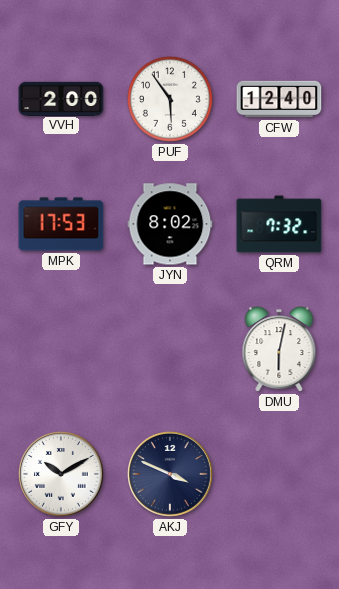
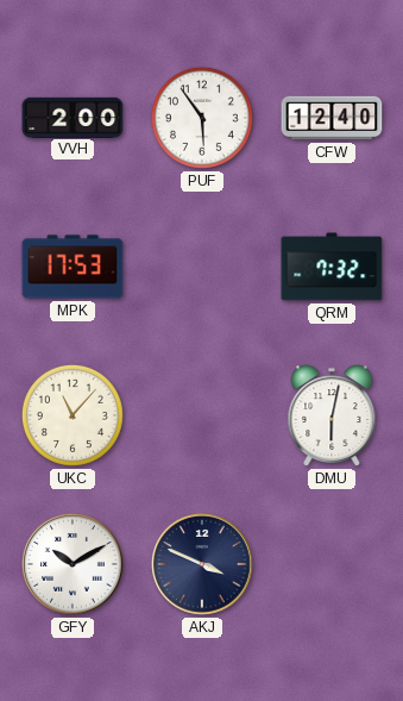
JYN: 8:02 -> none (170, 224)
UKC: none -> 11:07 (73, 415)
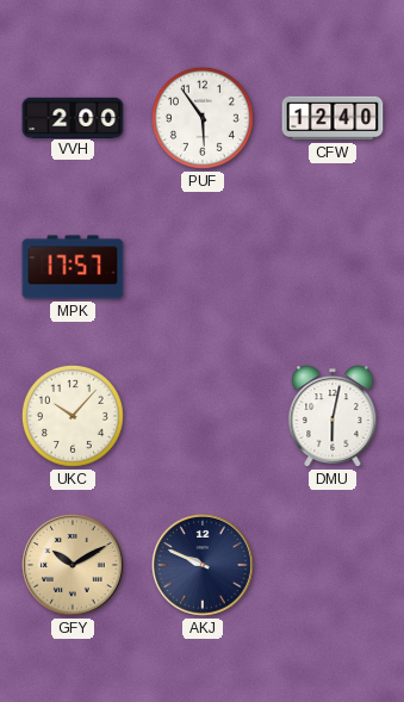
MPK: 17:53 -> 17:57 (73, 267)
QRM: 7:32 -> none (332, 267)
UKC: 11:07 -> 10:07 (73, 416)
GFY dial: white -> champagne (74, 566)
AKJ: 3:49 -> 9:49 (204, 566)
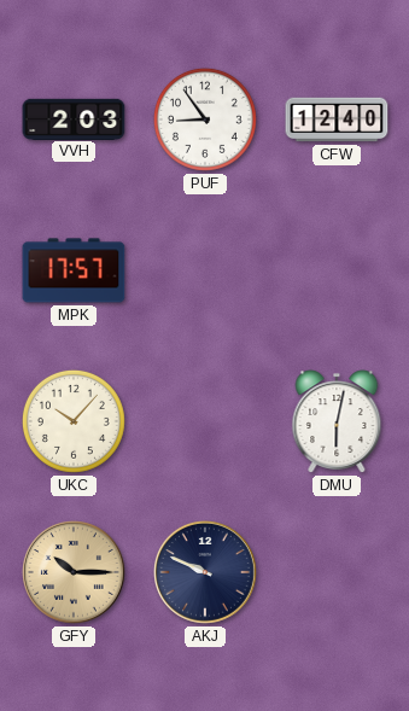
VVH: 2:00 -> 2:03 (74, 118)
PUF: 5:54 -> 8:54 (205, 120)
GFY: 10:10 -> 10:15 (75, 573)
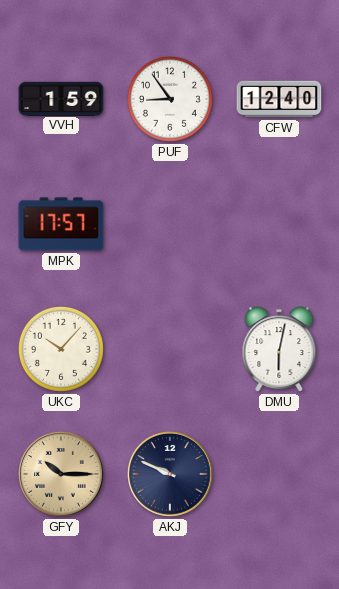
VVH: 2:03 -> 1:59 (61, 98)
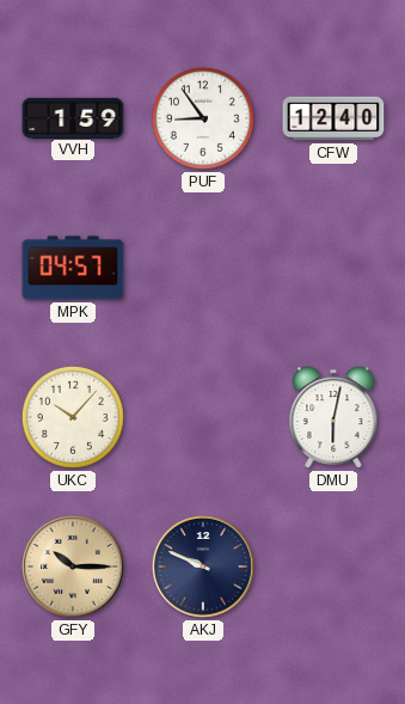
MPK: 17:57 -> 04:57 (73, 268)
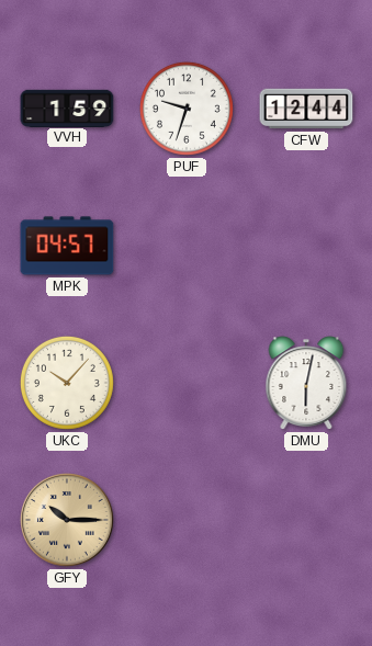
PUF: 8:54 -> 9:33 (187, 109)
CFW: 12:40 -> 12:44 (306, 109)
AKJ: 9:49 -> none (204, 568)
